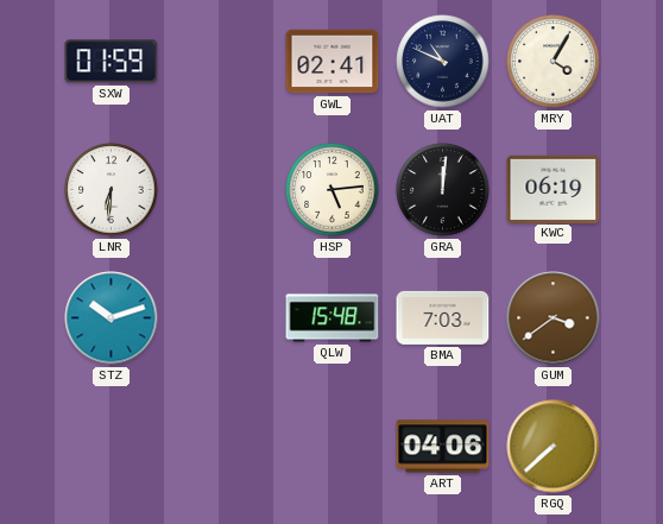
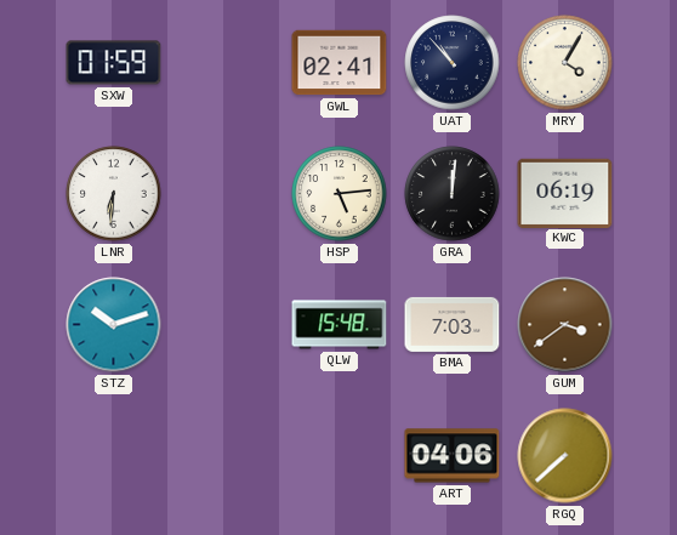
UAT: 10:49 -> 10:53 (453, 63)
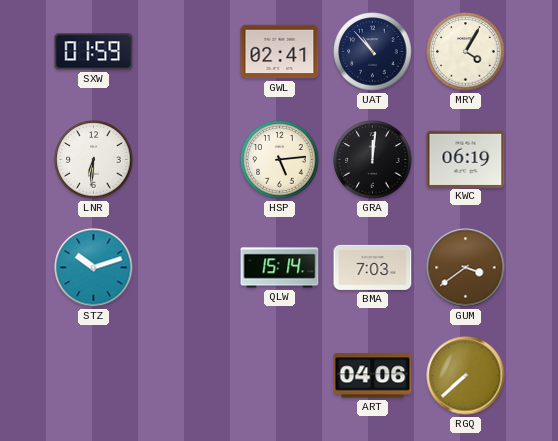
QLW: 15:48 -> 15:14 (280, 268)
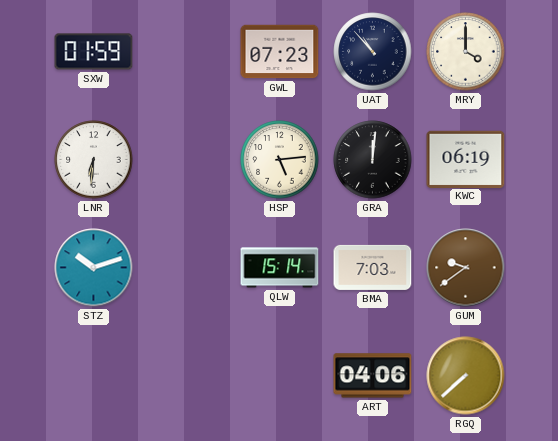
GWL: 02:41 -> 07:23 (280, 52)
MRY: 4:05 -> 4:00 (466, 52)
GUM: 3:39 -> 9:39 (466, 268)
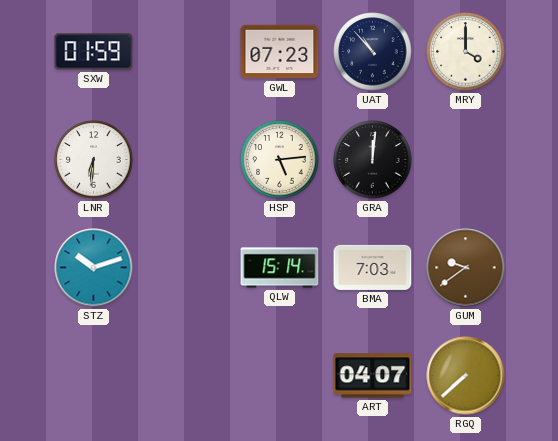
KWC: 06:19 -> none (466, 159)
ART: 04:06 -> 04:07 (373, 376)
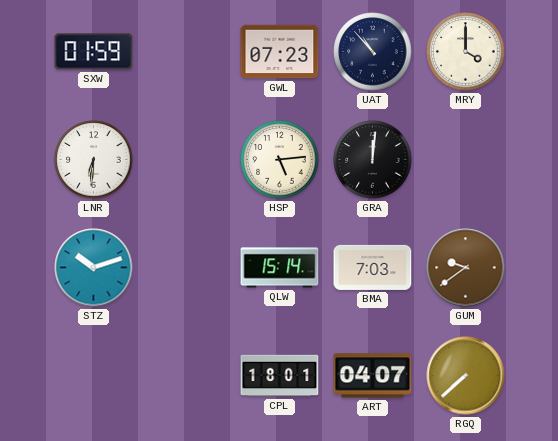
CPL: none -> 18:01 (280, 376)
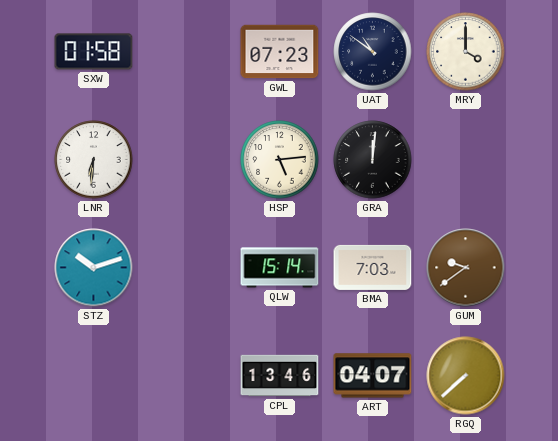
SXW: 01:59 -> 01:58 (94, 52)
UAT: 10:53 -> 10:51 (373, 52)
CPL: 18:01 -> 13:46 (280, 376)
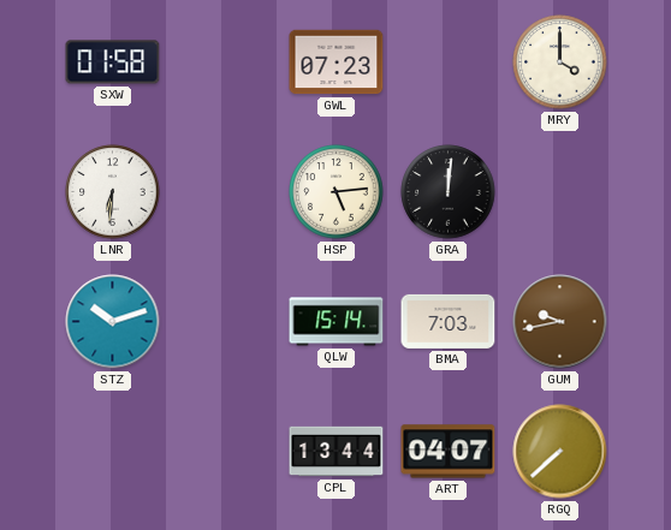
UAT: 10:51 -> none (373, 52)
GUM: 9:39 -> 9:43 (560, 322)
CPL: 13:46 -> 13:44 (337, 452)
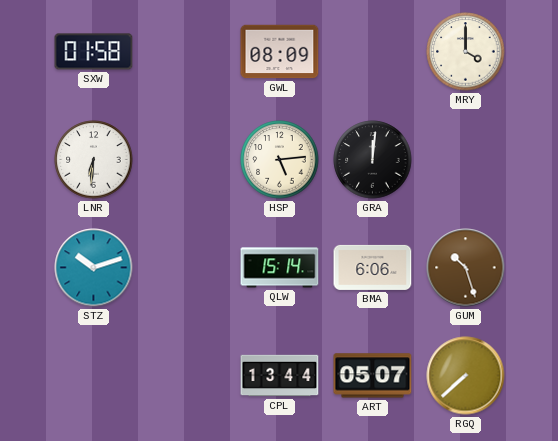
GWL: 07:23 -> 08:09 (280, 52)
BMA: 7:03 -> 6:06 (373, 267)
GUM: 9:43 -> 10:27 (466, 268)
ART: 04:07 -> 05:07 (373, 376)
